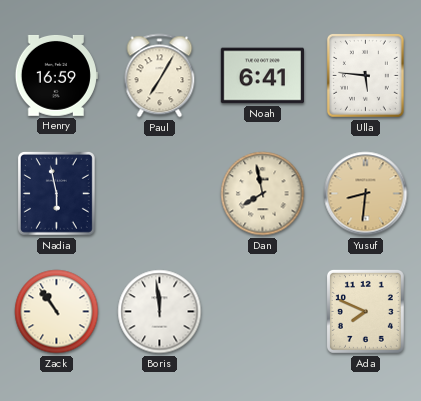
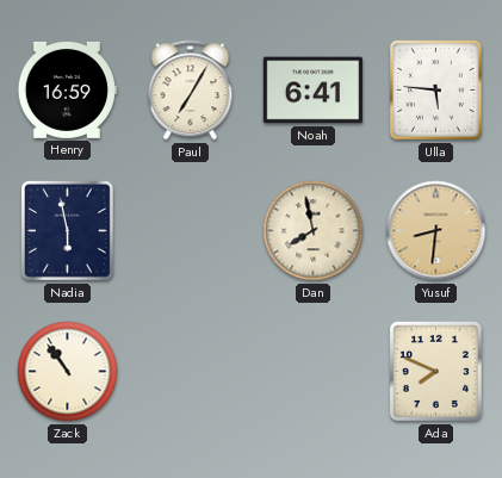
Boris: 11:59 -> none (160, 312)
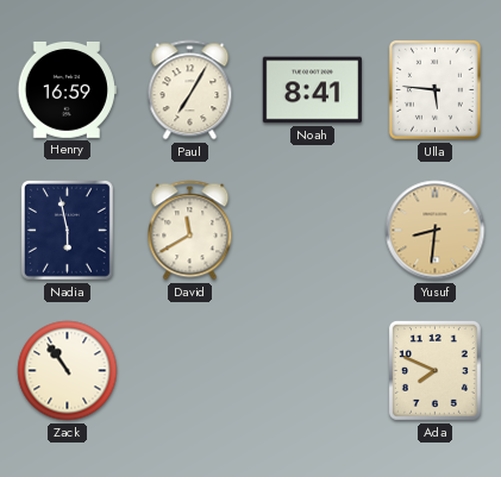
Noah: 6:41 -> 8:41 (312, 90)
David: none -> 11:40 (190, 231)
Dan: 7:58 -> none (314, 231)
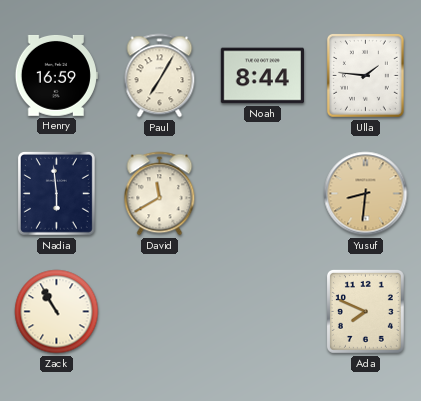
Noah: 8:41 -> 8:44 (262, 76)
Ulla: 5:46 -> 1:46 (365, 75)
Nadia: 5:58 -> 5:59 (56, 193)
Zack: 10:54 -> 10:55 (57, 312)
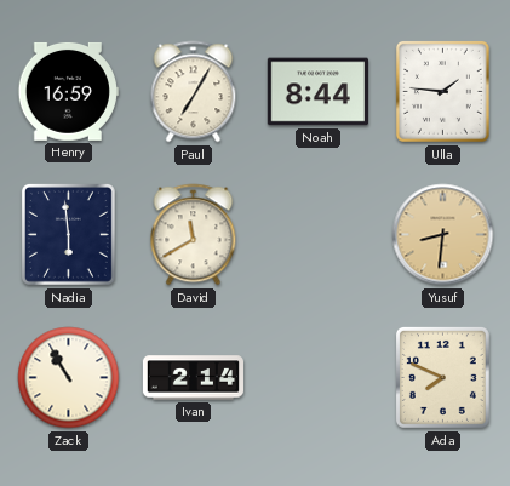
Ivan: none -> 2:14 (193, 378)
